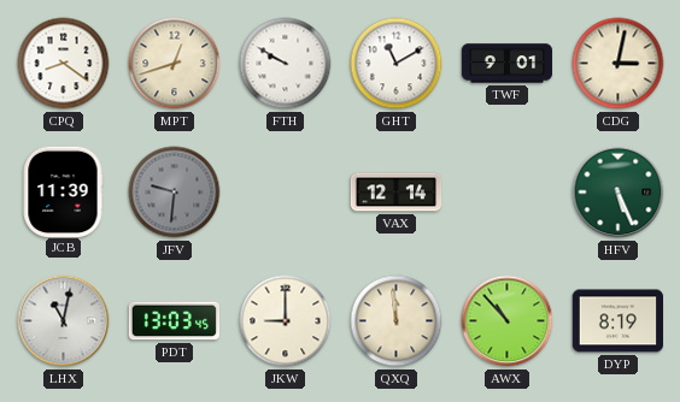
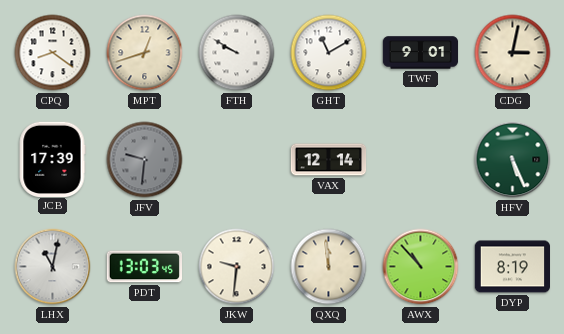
JCB: 11:39 -> 17:39 (52, 159)
JKW: 9:00 -> 9:31 (237, 267)
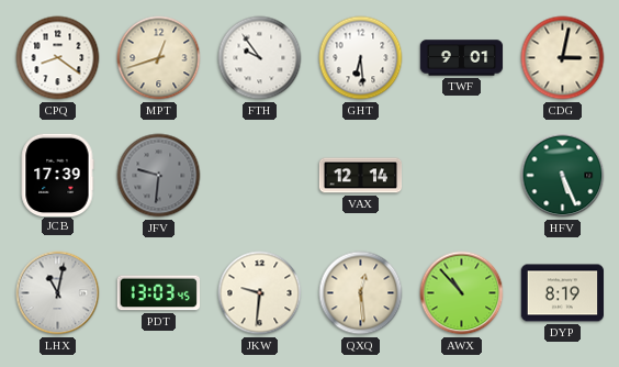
FTH: 9:50 -> 9:54 (260, 58)
GHT: 11:10 -> 6:29 (361, 58)
QXQ: 11:59 -> 12:29 (361, 293)
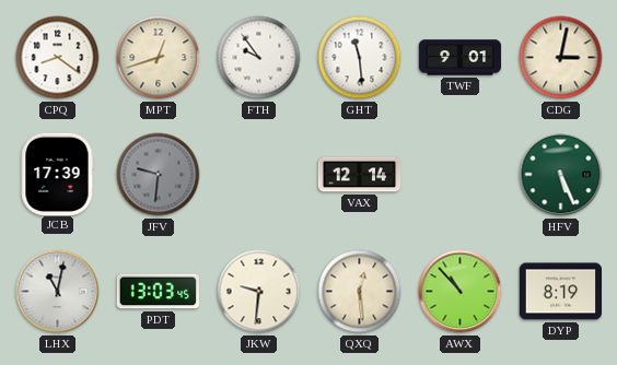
GHT: 6:29 -> 11:29 (360, 58)
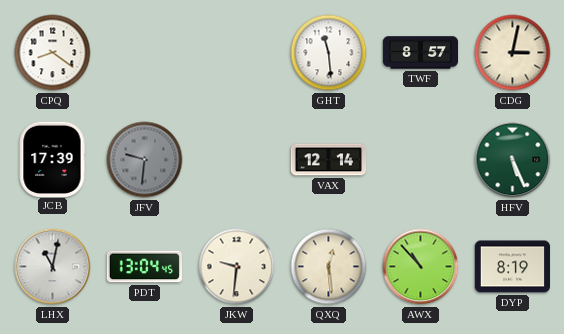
MPT: 12:42 -> none (159, 58)
FTH: 9:54 -> none (259, 58)
TWF: 9:01 -> 8:57 (421, 53)
PDT: 13:03 -> 13:04 (144, 267)
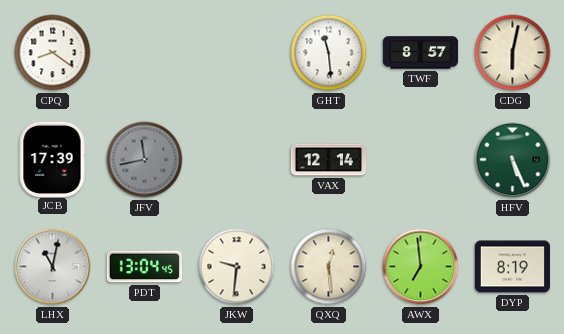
CDG: 3:02 -> 6:02 (513, 53)
JFV: 9:31 -> 11:43 (145, 160)
AWX: 10:53 -> 6:59 (421, 267)
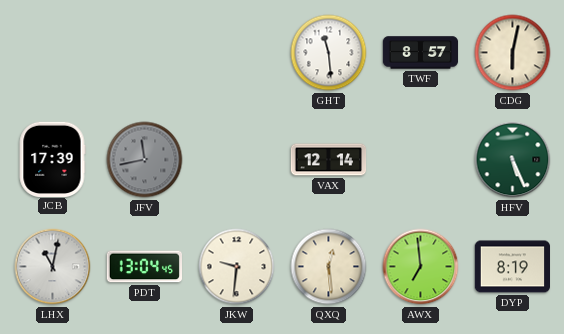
CPQ: 8:21 -> none (53, 53)
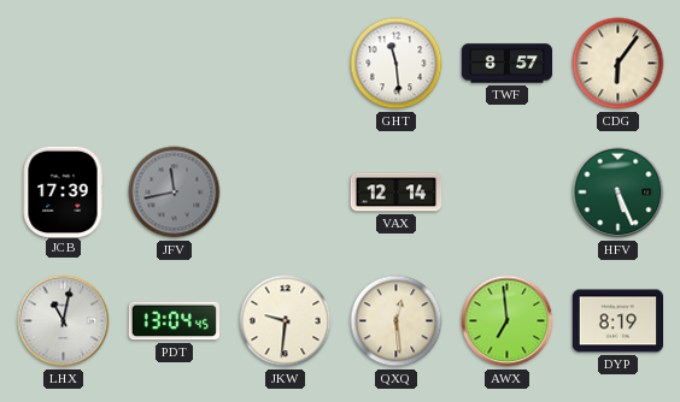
CDG: 6:02 -> 6:06 (619, 64)
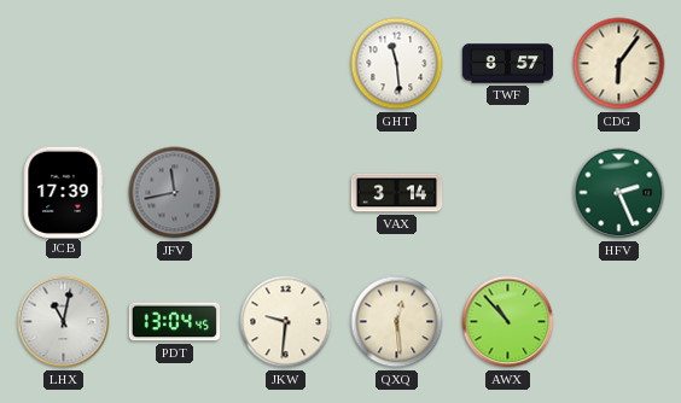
VAX: 12:14 -> 3:14 (397, 193)
HFV: 5:26 -> 2:26 (619, 193)
AWX: 6:59 -> 10:53 (508, 322)
DYP: 8:19 -> none (617, 321)
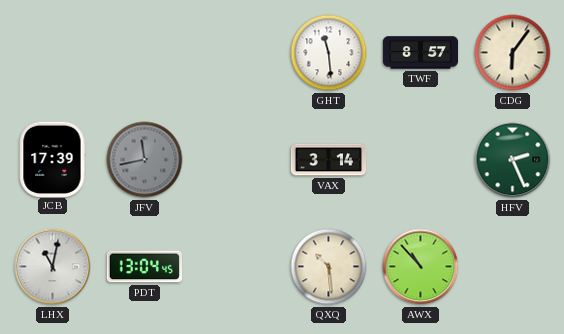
JKW: 9:31 -> none (286, 322)
QXQ: 12:29 -> 10:29 (329, 267)
